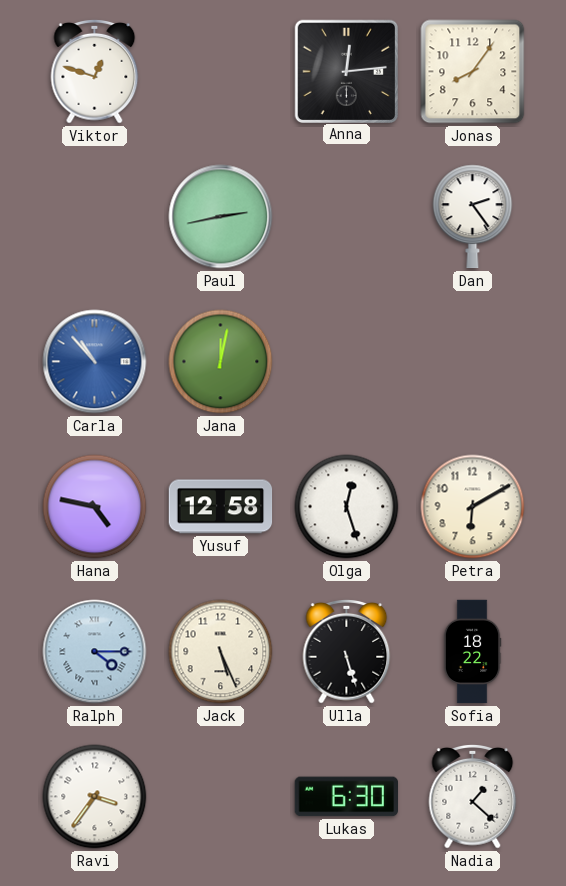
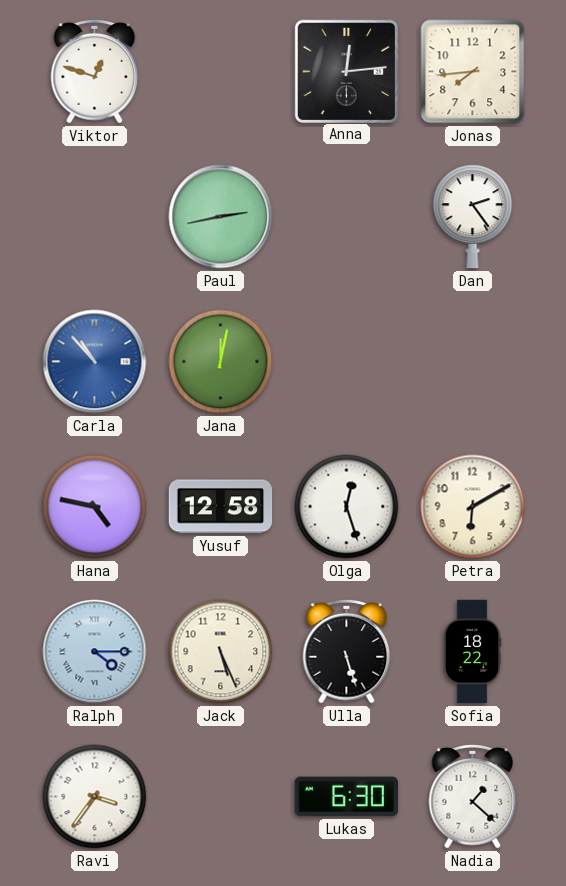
Jonas: 8:06 -> 7:44 (473, 72)
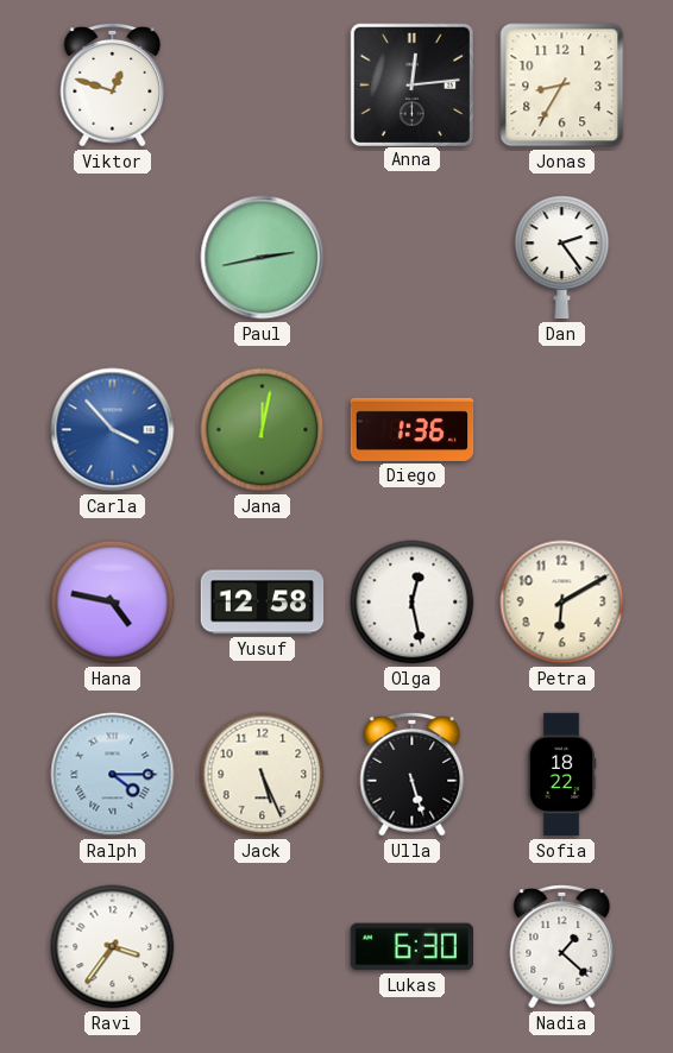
Jonas: 7:44 -> 8:35 (562, 86)
Carla: 10:53 -> 3:53 (113, 430)
Diego: none -> 1:36 (413, 429)
Olga: 12:27 -> 12:28 (413, 603)
